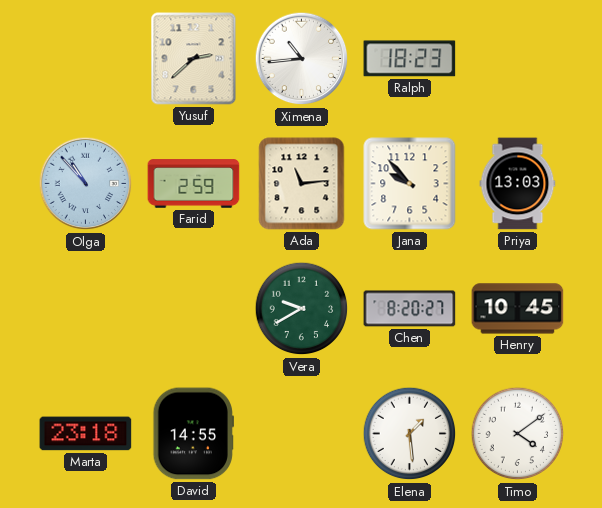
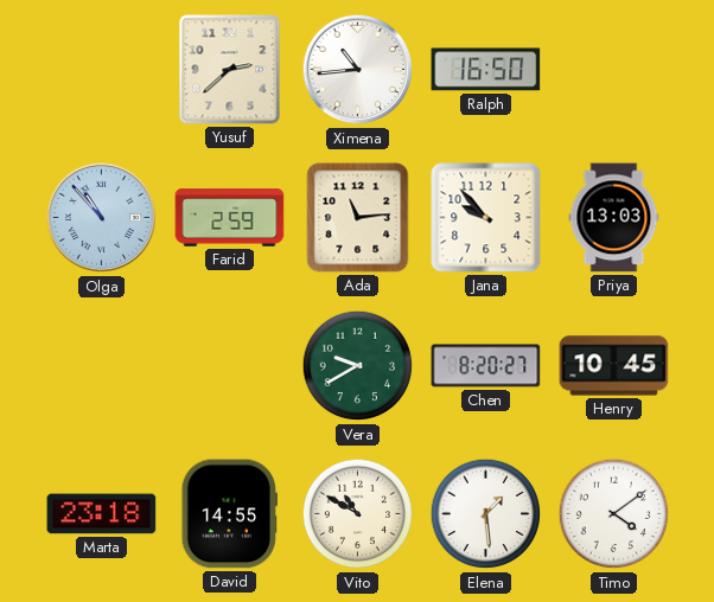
Ralph: 18:23 -> 16:50 (486, 70)
Vito: none -> 10:50 (358, 514)
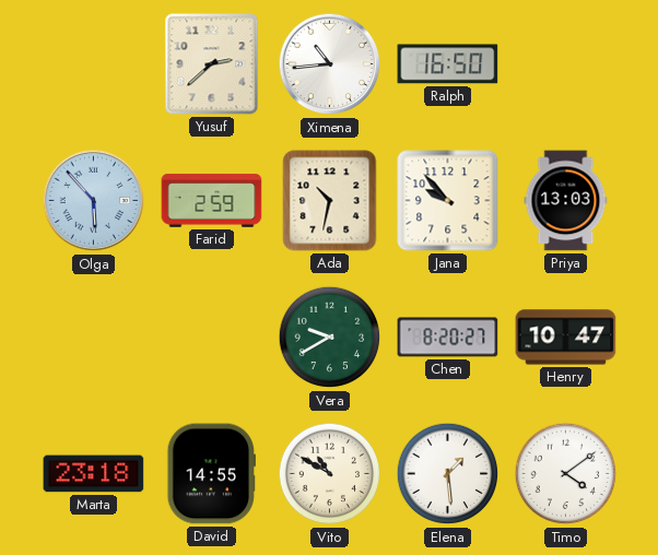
Olga: 10:53 -> 5:53 (94, 201)
Ada: 11:14 -> 10:32 (330, 201)
Henry: 10:45 -> 10:47 (566, 338)
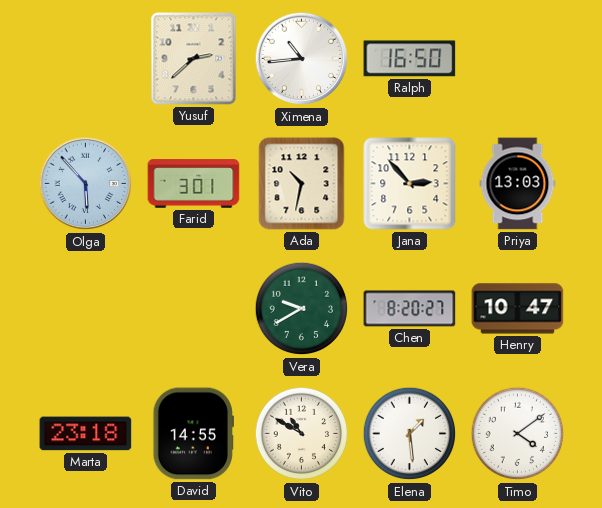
Farid: 2:59 -> 3:01 (194, 184)
Jana: 9:53 -> 2:53 (410, 184)
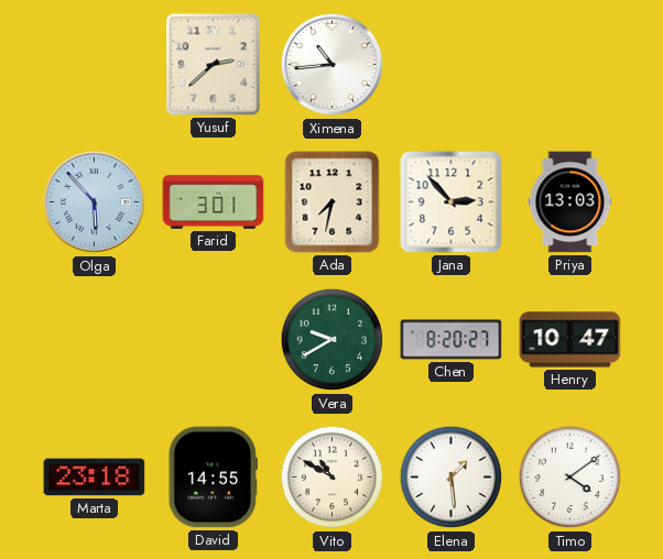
Ralph: 16:50 -> none (410, 59)
Ada: 10:32 -> 7:32 (333, 202)
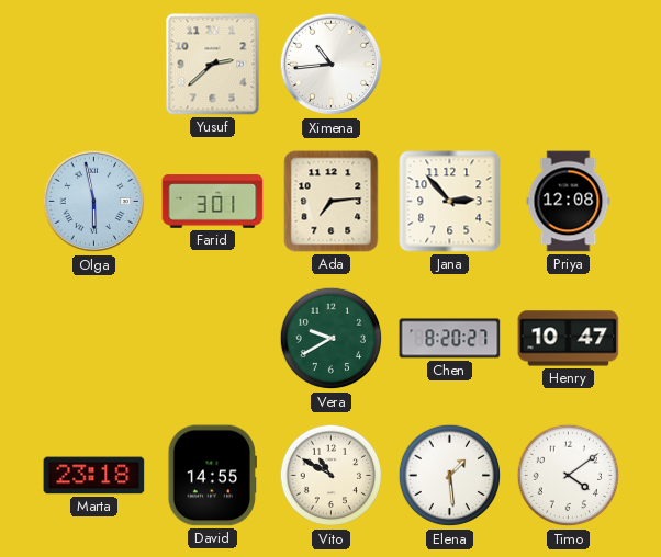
Olga: 5:53 -> 5:58 (94, 202)
Ada: 7:32 -> 7:14 (332, 202)
Priya: 13:03 -> 12:08 (569, 202)
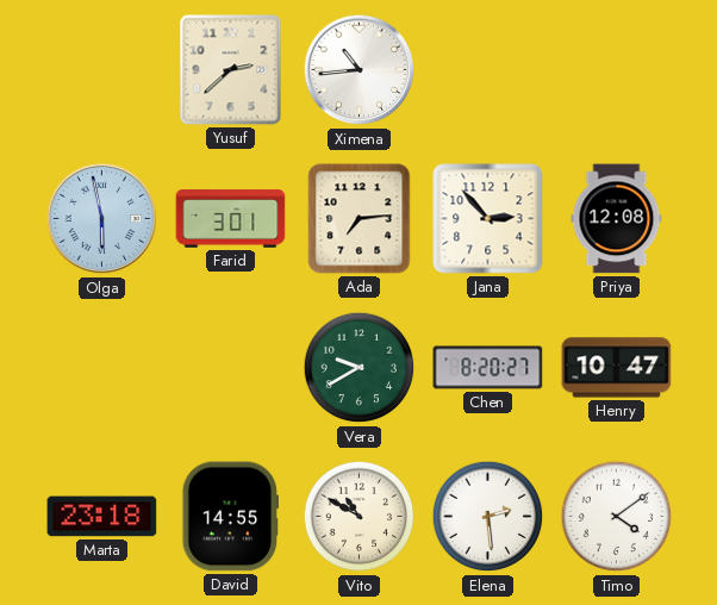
Elena: 1:29 -> 2:29 (488, 517)
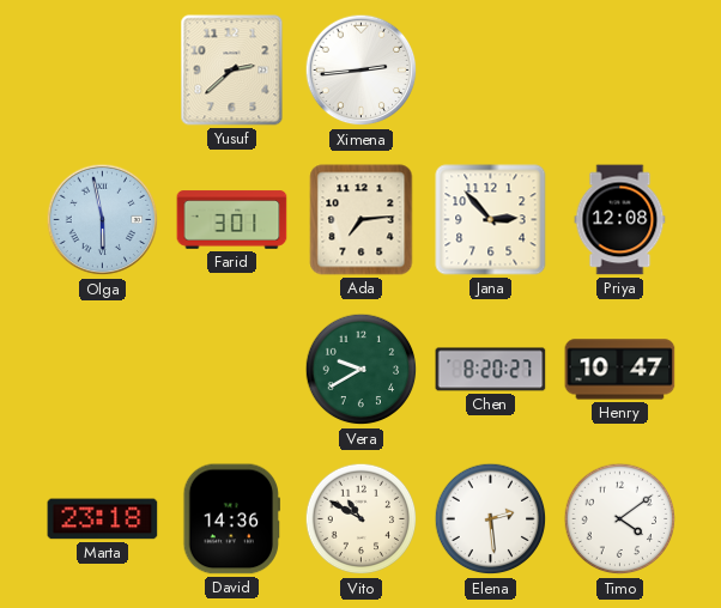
Ximena: 10:44 -> 2:44 (362, 71)
David: 14:55 -> 14:36 (231, 519)
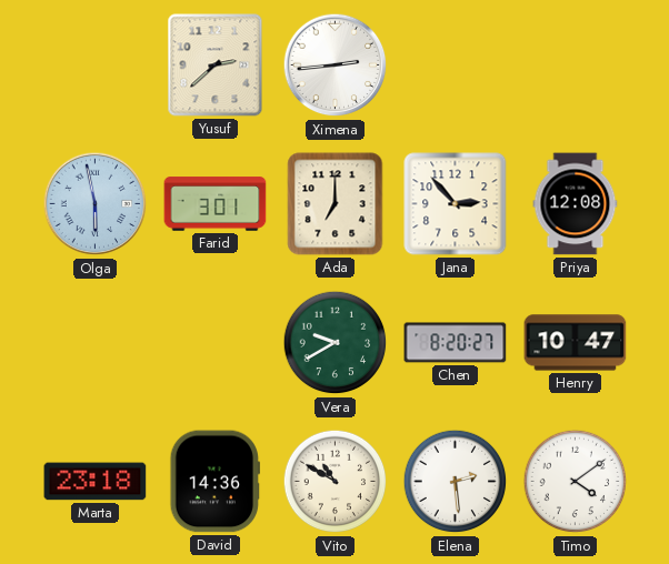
Ada: 7:14 -> 7:00 (336, 204)
